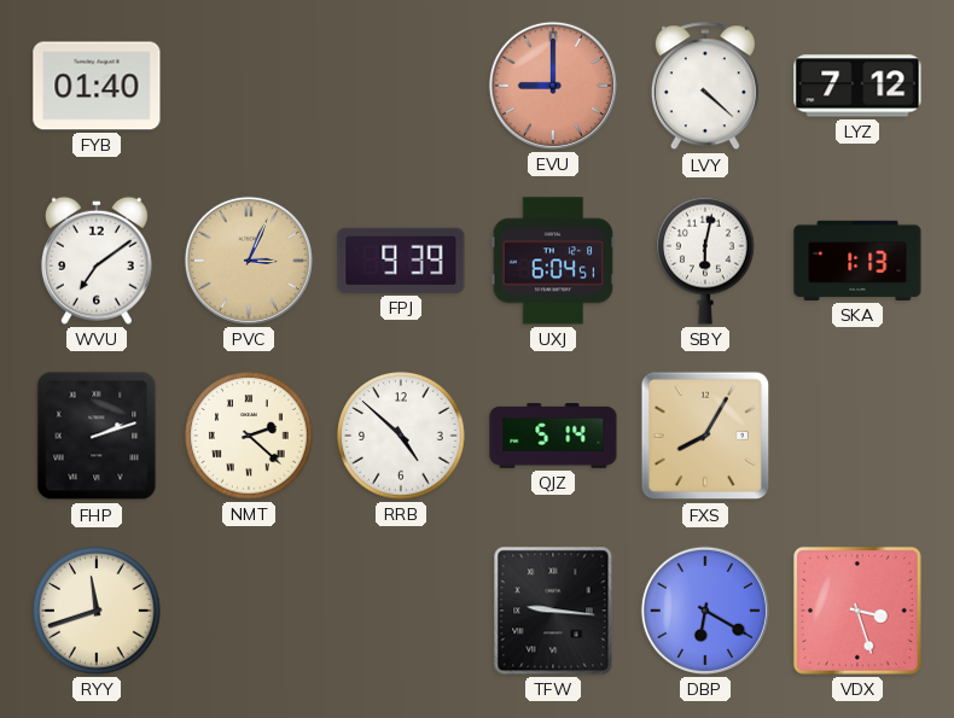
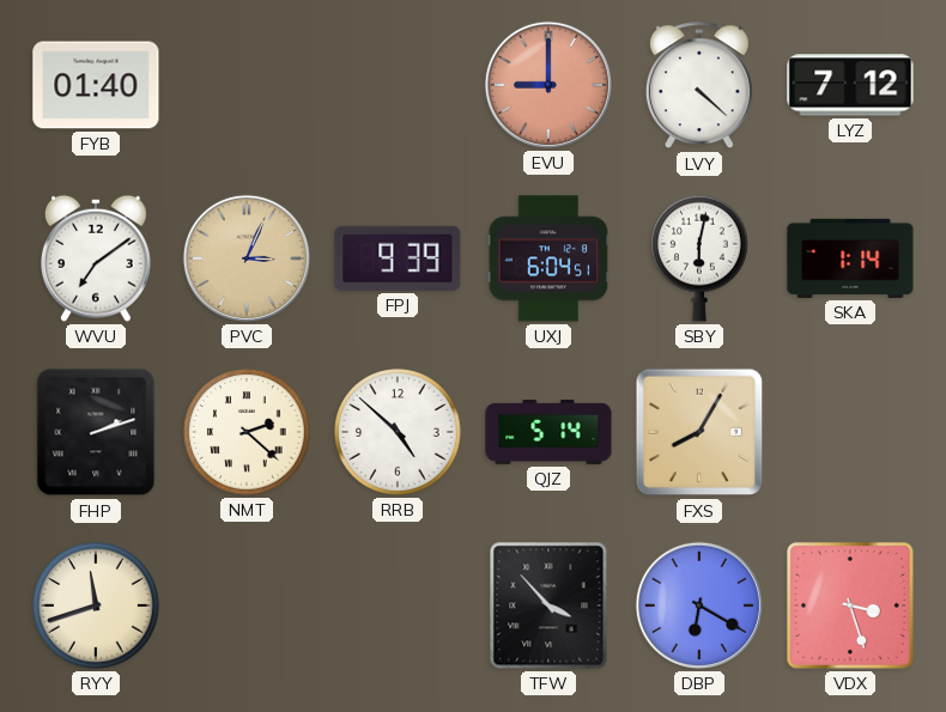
SKA: 1:13 -> 1:14 (850, 258)
TFW: 9:16 -> 3:53 (548, 605)
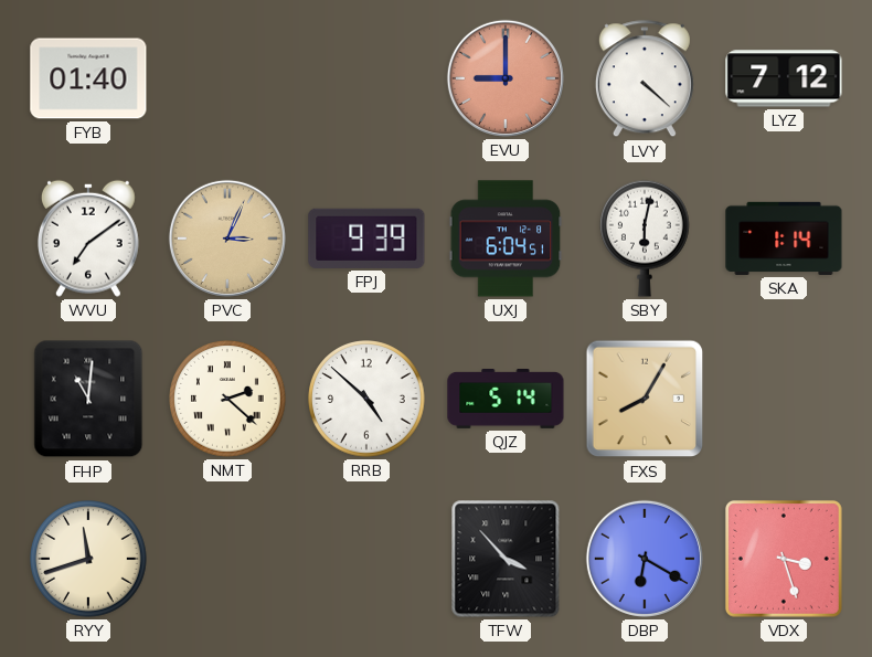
FHP: 2:12 -> 11:01 (88, 399)
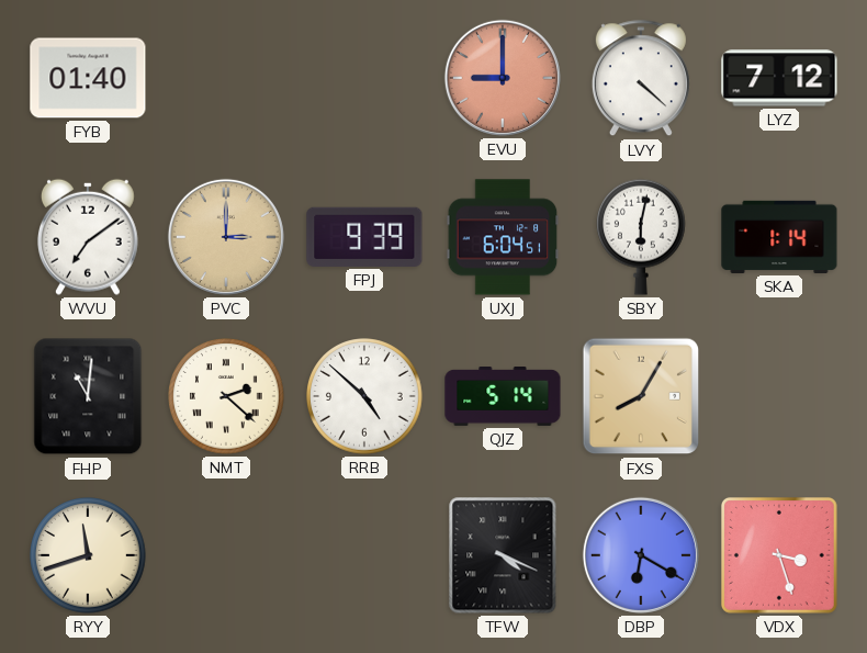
PVC: 3:04 -> 3:00 (226, 237)
TFW: 3:53 -> 4:19 (503, 555)
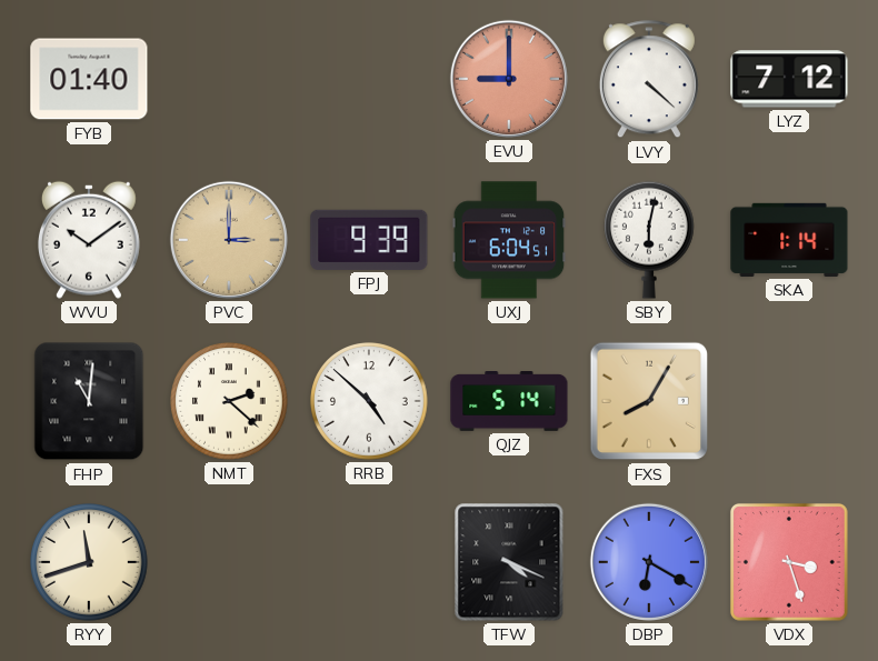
WVU: 7:09 -> 10:09 (89, 240)
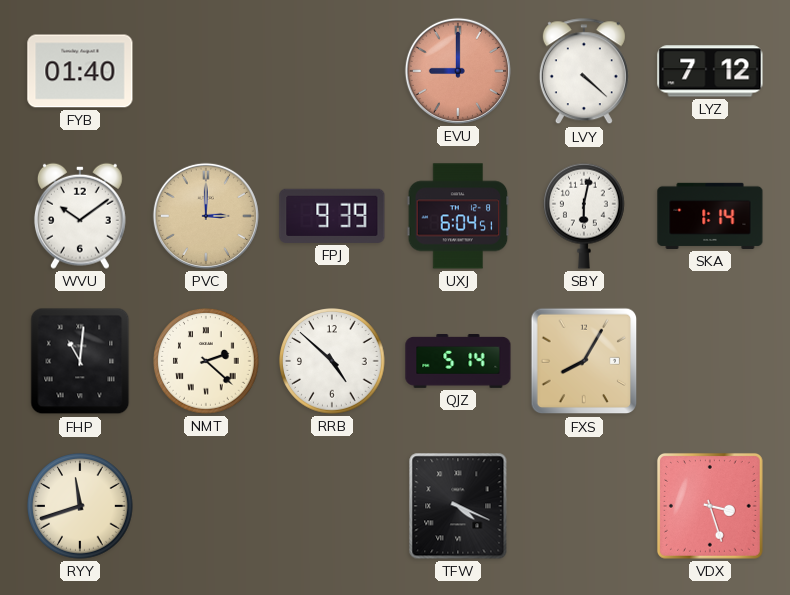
DBP: 6:20 -> none (649, 562)
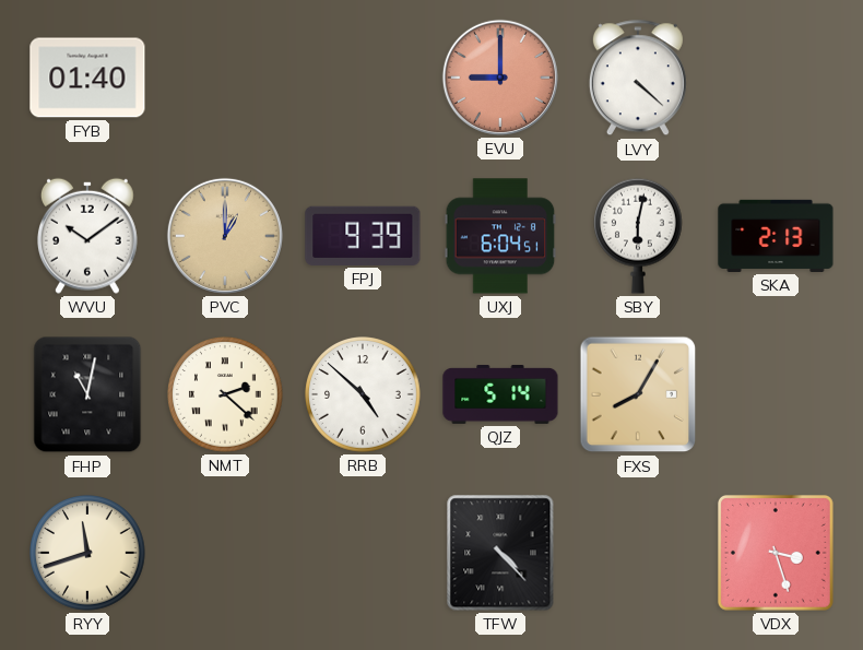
LYZ: 7:12 -> none (710, 71)
PVC: 3:00 -> 1:00 (225, 236)
SKA: 1:14 -> 2:13 (776, 236)
FHP: 11:01 -> 11:02 (87, 394)
TFW: 4:19 -> 4:23 (500, 553)
